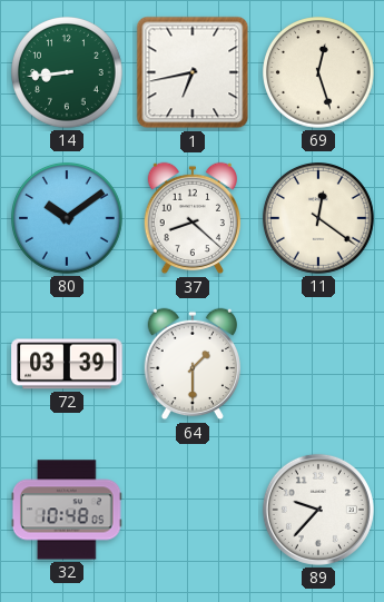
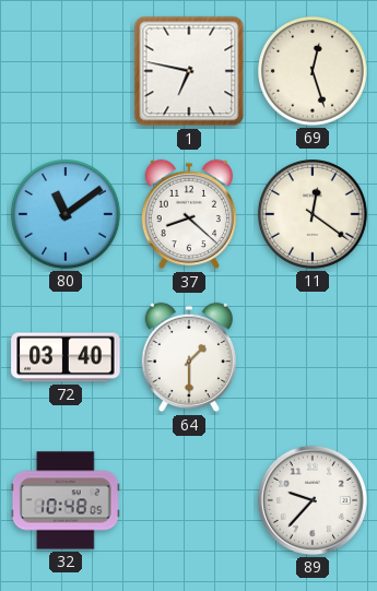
14: 8:44 -> none (68, 73)
1: 6:43 -> 6:47 (189, 71)
80: 10:09 -> 11:09 (67, 215)
72: 03:39 -> 03:40 (66, 357)
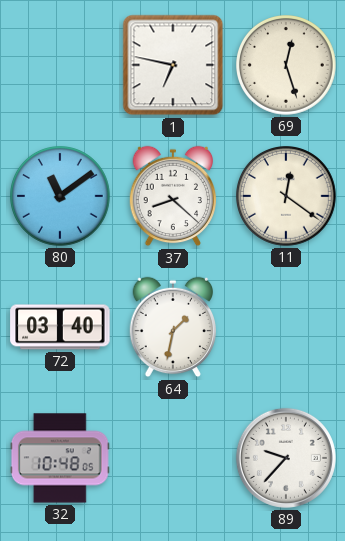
64: 1:30 -> 1:32 (172, 327)
